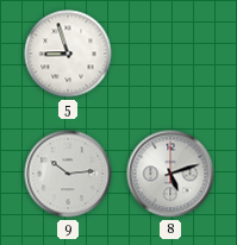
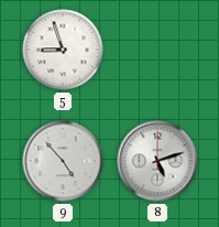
9: 10:14 -> 4:53 (63, 161)
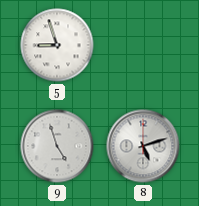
9: 4:53 -> 4:57 (57, 146)
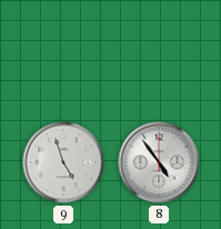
5: 8:57 -> none (57, 45)
8: 5:12 -> 4:54 (159, 162)
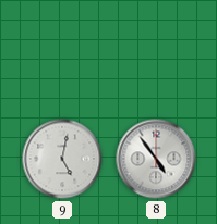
9: 4:57 -> 5:02 (62, 159)
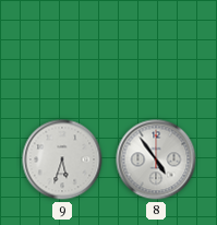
9: 5:02 -> 5:33 (62, 159)
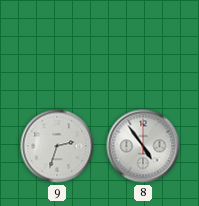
9: 5:33 -> 2:33 (57, 146)
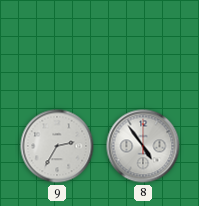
9: 2:33 -> 2:35 (57, 146)
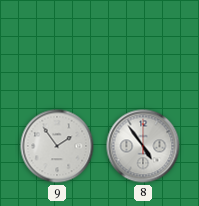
9: 2:35 -> 1:54 (57, 146)
